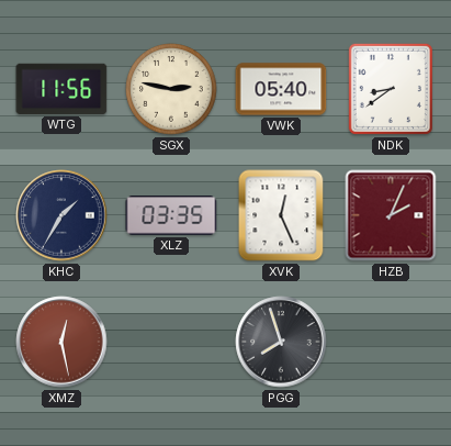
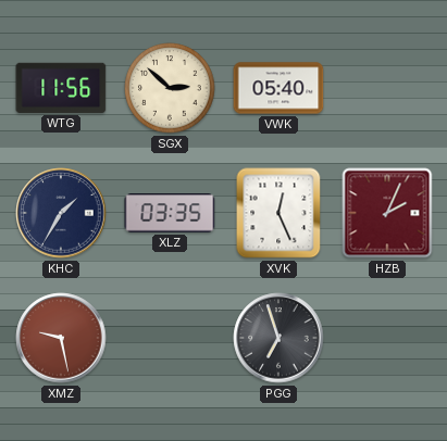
SGX: 2:47 -> 2:52 (170, 88)
NDK: 8:39 -> none (391, 89)
XMZ: 12:28 -> 9:28 (61, 338)
PGG: 7:57 -> 6:57 (278, 338)
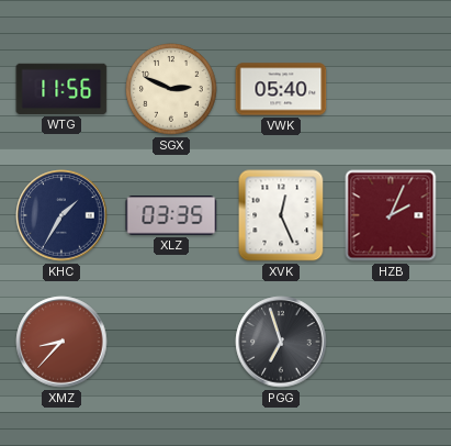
SGX: 2:52 -> 2:49 (171, 89)
XMZ: 9:28 -> 8:37 (61, 342)
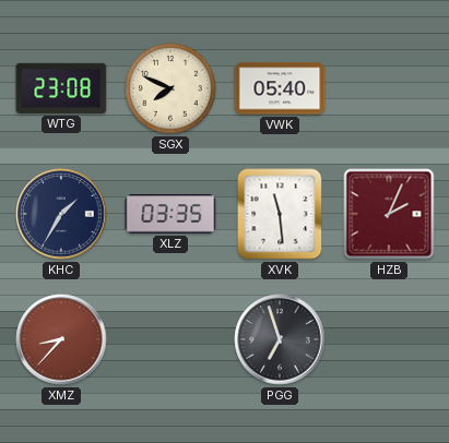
WTG: 11:56 -> 23:08 (61, 88)
SGX: 2:49 -> 7:49 (170, 88)
XVK: 12:26 -> 11:29 (280, 214)
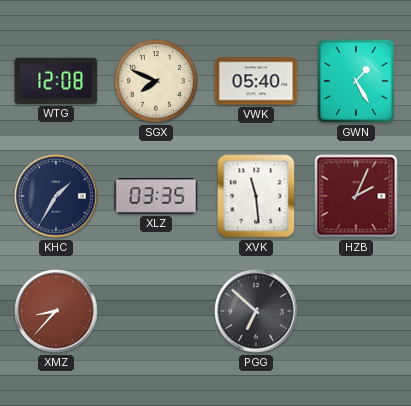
WTG: 23:08 -> 12:08 (56, 81)
GWN: none -> 1:25 (356, 81)
PGG: 6:57 -> 6:52 (256, 311)
